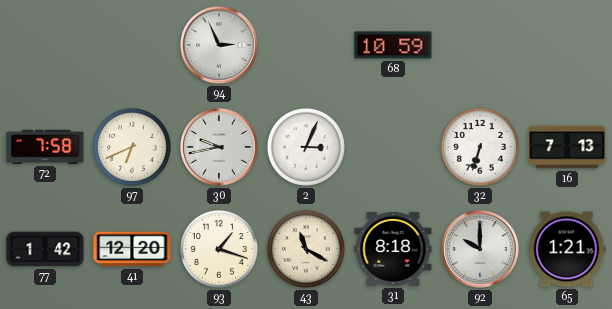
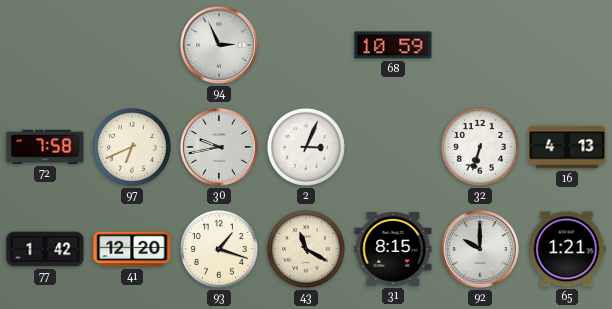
16: 7:13 -> 4:13 (567, 147)
31: 8:18 -> 8:15 (393, 249)
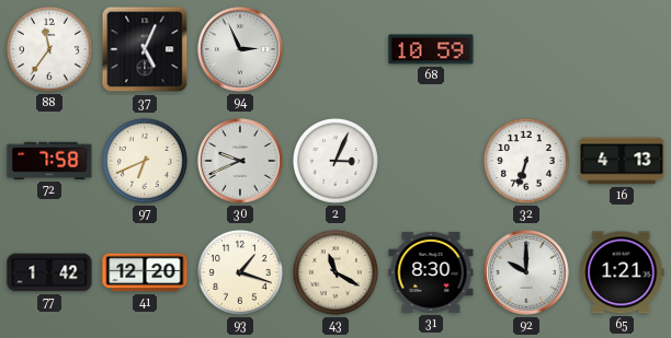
88: none -> 11:36 (49, 49)
37: none -> 5:04 (145, 49)
30: 9:43 -> 9:41 (240, 161)
31: 8:15 -> 8:30 (431, 272)
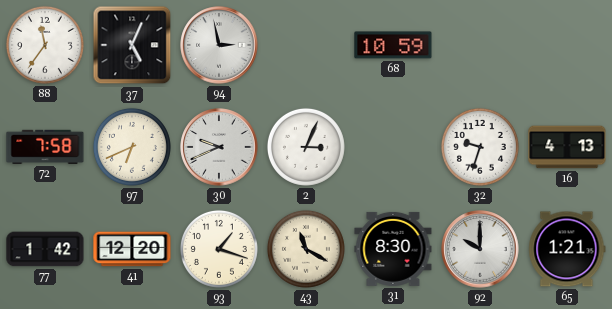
94: 2:56 -> 2:58 (219, 45)
32: 6:33 -> 9:33 (480, 147)
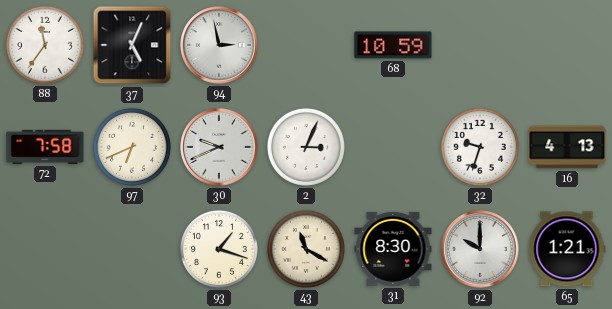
77: 1:42 -> none (45, 249)
41: 12:20 -> none (132, 249)
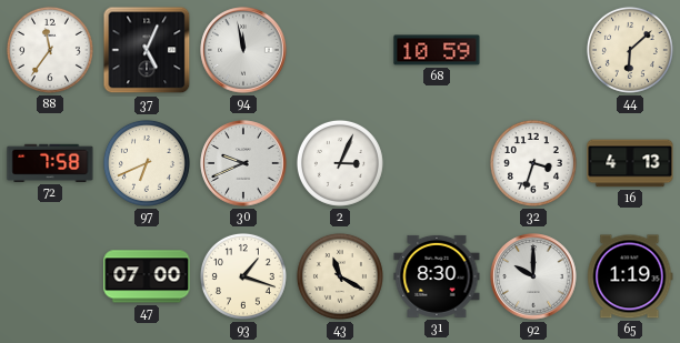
94: 2:58 -> 11:58 (243, 50)
44: none -> 6:08 (630, 50)
32: 9:33 -> 3:33 (533, 163)
47: none -> 07:00 (147, 276)
65: 1:21 -> 1:19 (630, 276)
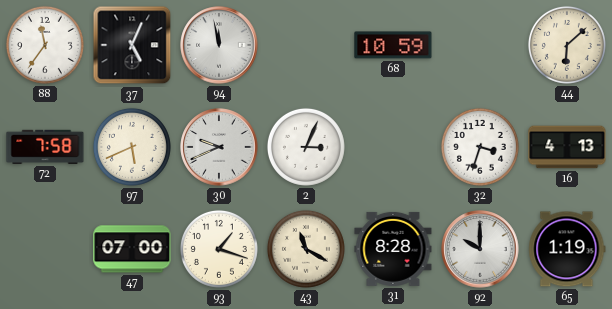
97: 6:41 -> 5:41 (132, 147)
31: 8:30 -> 8:28 (393, 249)
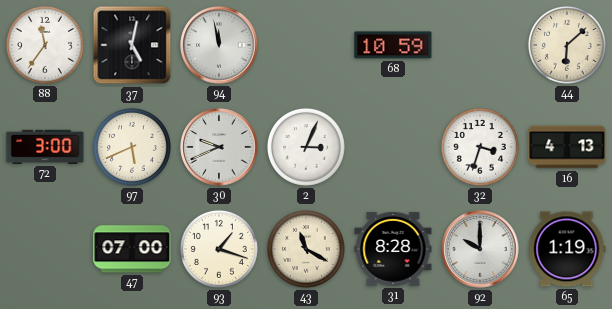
37: 5:04 -> 5:02 (132, 45)
72: 7:58 -> 3:00 (45, 147)
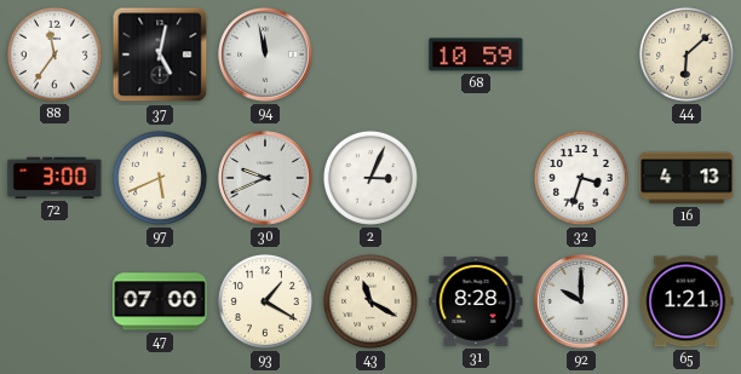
93: 1:18 -> 1:20 (265, 301)
65: 1:19 -> 1:21 (687, 301)
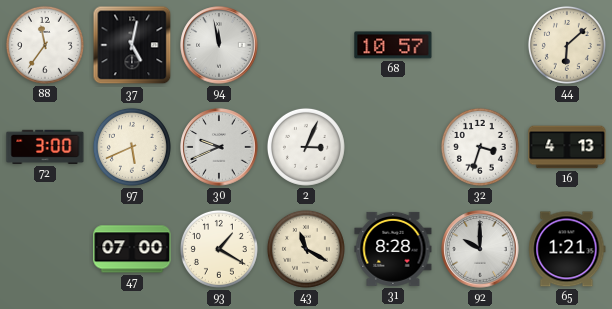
68: 10:59 -> 10:57 (393, 45)
